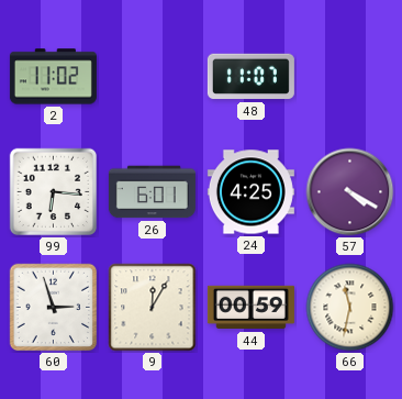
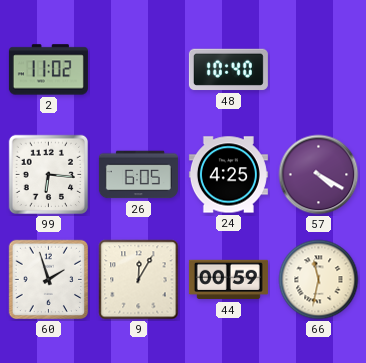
48: 11:07 -> 10:40 (228, 70)
26: 6:01 -> 6:05 (138, 175)
60: 2:57 -> 1:57 (49, 280)
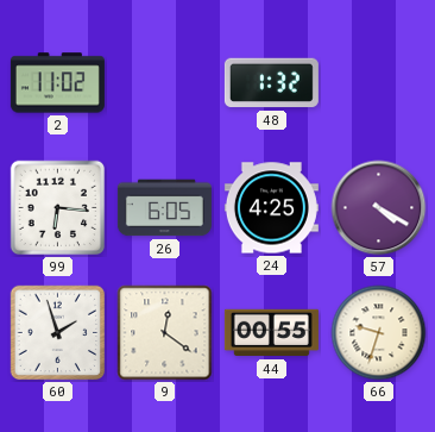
48: 10:40 -> 1:32 (271, 83)
9: 12:05 -> 12:21 (165, 333)
44: 00:59 -> 00:55 (271, 333)
66: 11:32 -> 9:33 (379, 333)
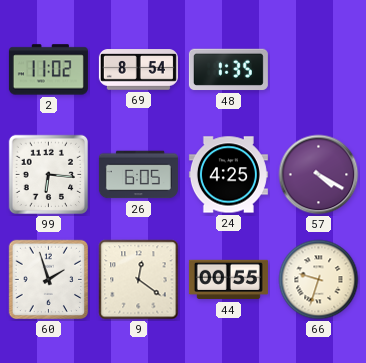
69: none -> 8:54 (138, 70)
48: 1:32 -> 1:35 (228, 70)
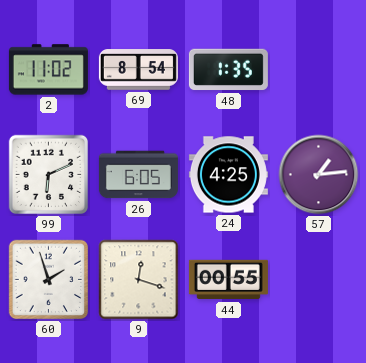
99: 6:16 -> 6:11 (49, 175)
57: 4:20 -> 1:14 (319, 175)
9: 12:21 -> 12:18 (139, 280)
66: 9:33 -> none (319, 280)
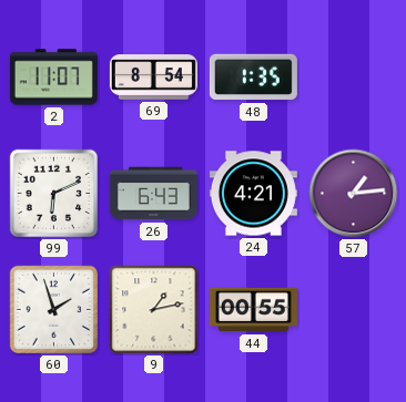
2: 11:02 -> 11:07 (53, 78)
26: 6:05 -> 6:43 (153, 194)
24: 4:25 -> 4:21 (253, 194)
9: 12:18 -> 1:13 (154, 310)
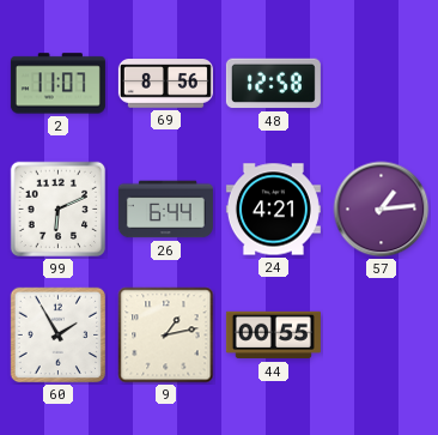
69: 8:54 -> 8:56 (165, 84)
48: 1:35 -> 12:58 (273, 84)
26: 6:43 -> 6:44 (165, 210)
60: 1:57 -> 1:55 (59, 336)
